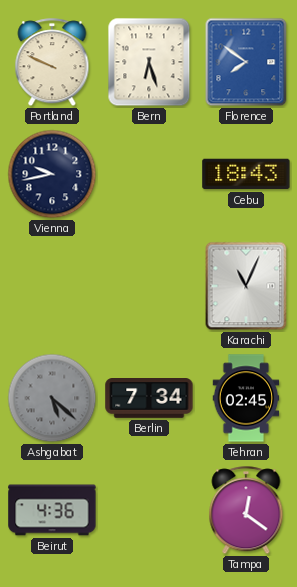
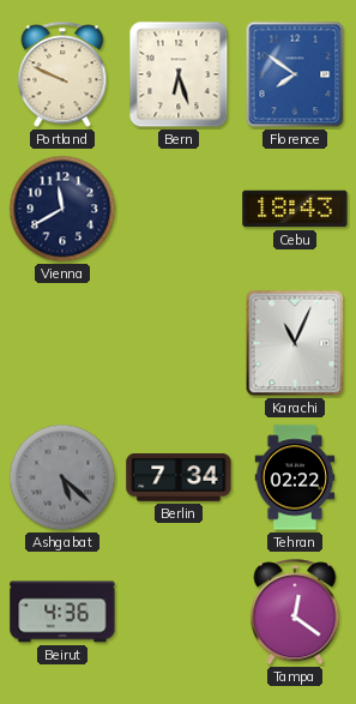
Vienna: 9:43 -> 11:40 (62, 209)
Tehran: 02:45 -> 02:22 (295, 477)
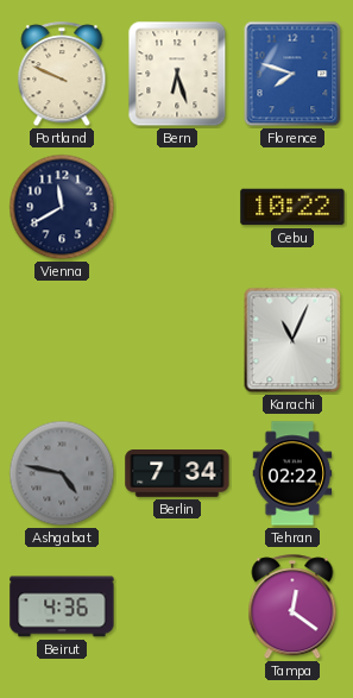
Florence: 7:51 -> 7:48 (292, 74)
Cebu: 18:43 -> 10:22 (292, 207)
Ashgabat: 5:22 -> 4:47 (62, 473)
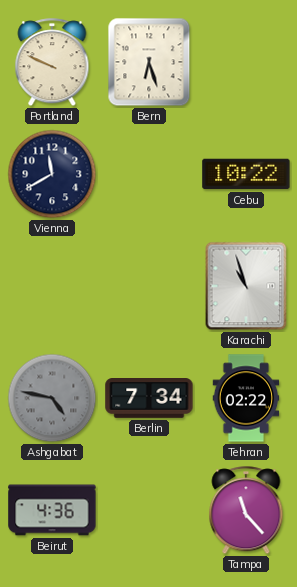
Florence: 7:48 -> none (292, 74)
Karachi: 11:04 -> 10:57 (246, 286)
Tampa: 12:21 -> 11:23 (246, 511)
